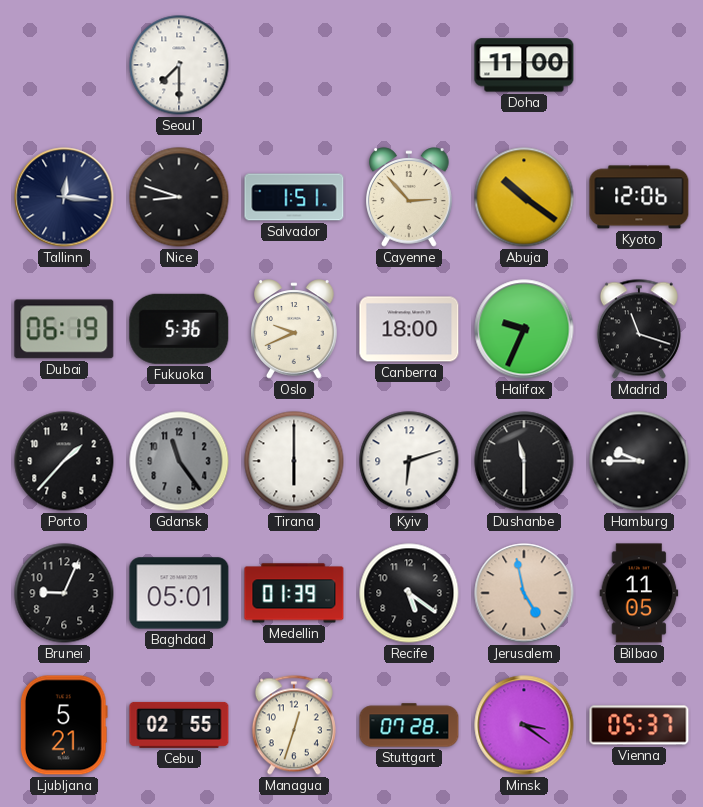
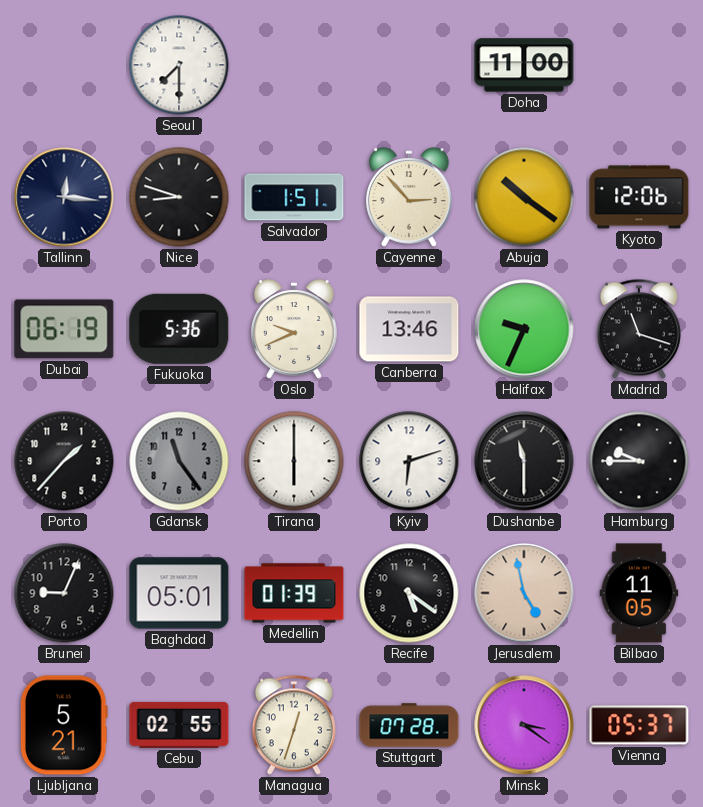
Canberra: 18:00 -> 13:46 (409, 329)
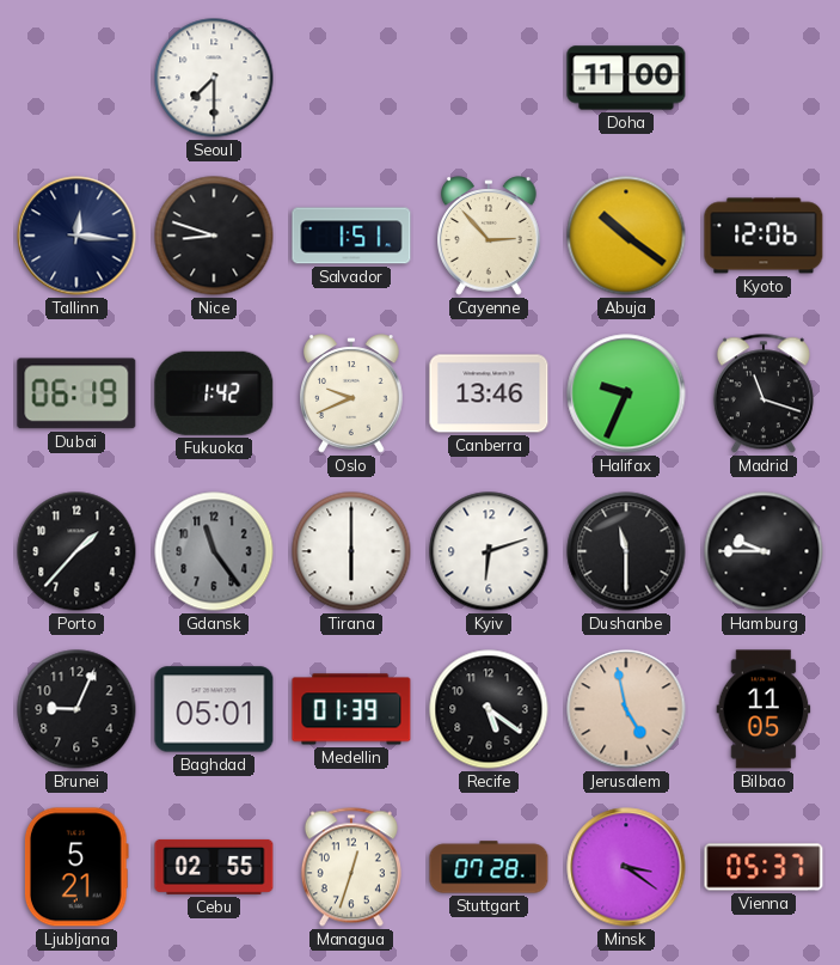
Fukuoka: 5:36 -> 1:42 (214, 393)
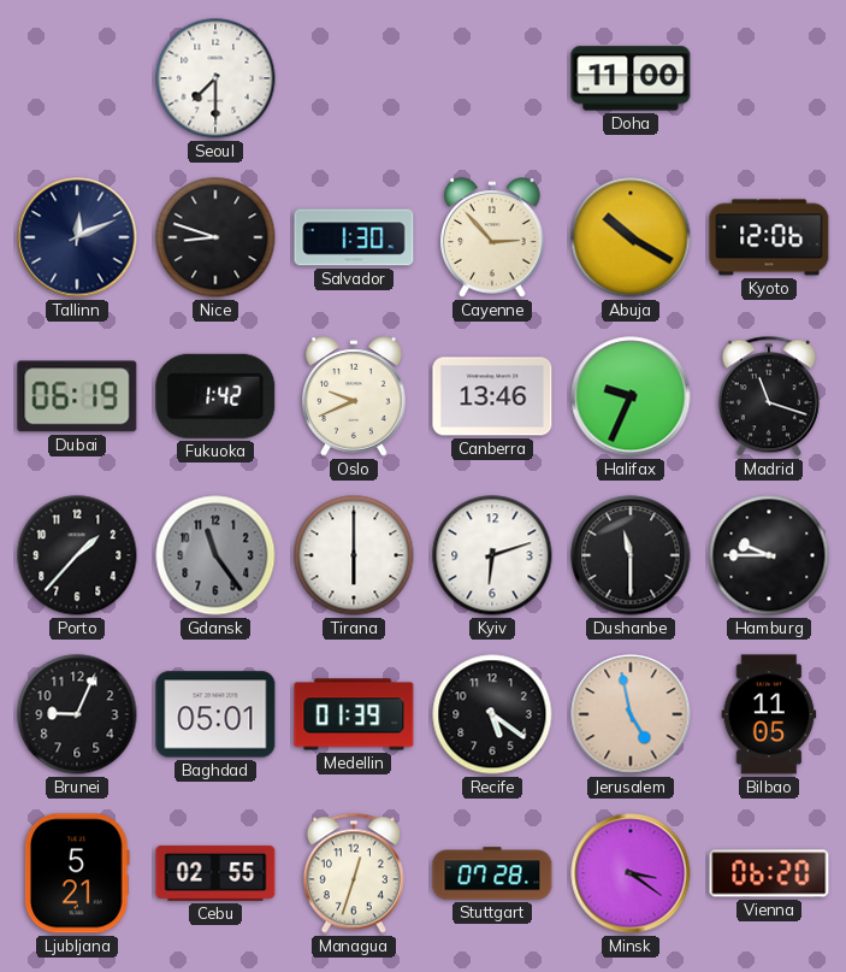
Tallinn: 12:16 -> 12:11 (77, 237)
Salvador: 1:51 -> 1:30 (354, 237)
Abuja: 10:21 -> 10:20 (631, 237)
Vienna: 05:37 -> 06:20 (769, 873)
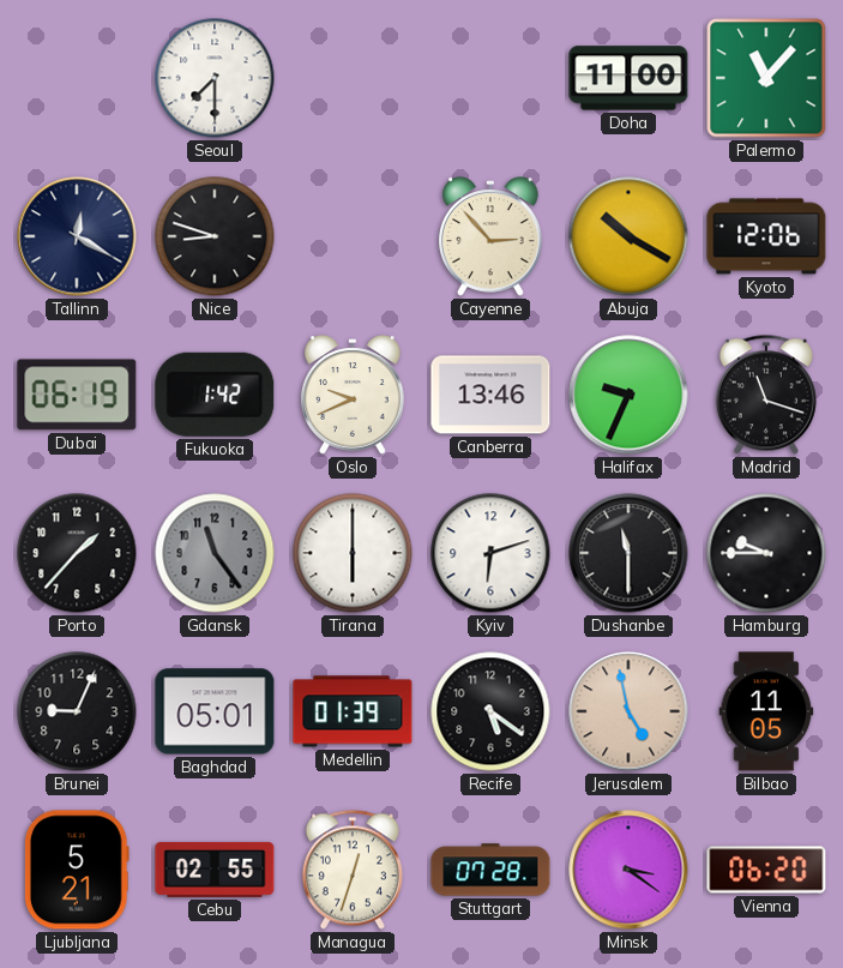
Palermo: none -> 11:07 (766, 78)
Tallinn: 12:11 -> 12:20 (77, 236)
Salvador: 1:30 -> none (354, 237)
